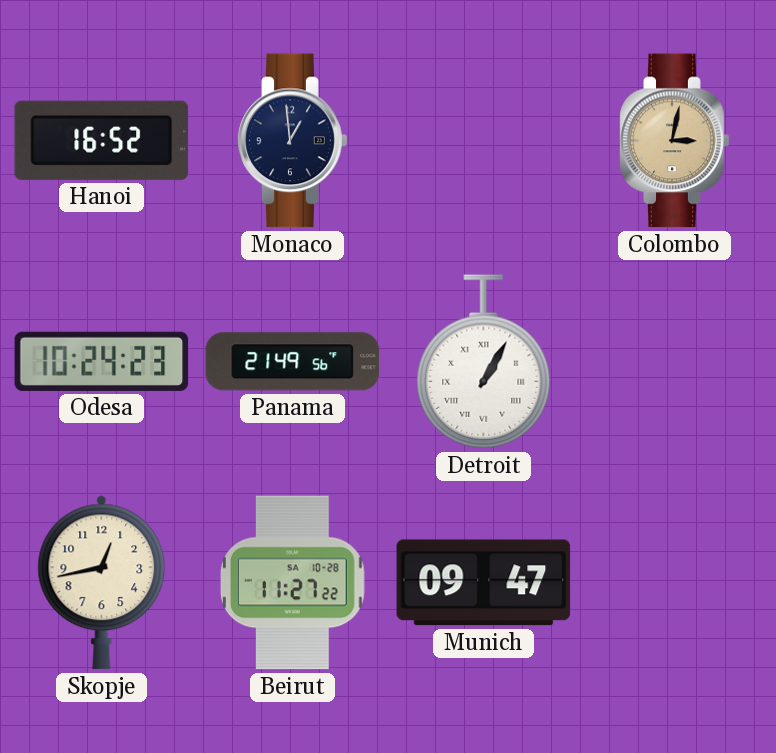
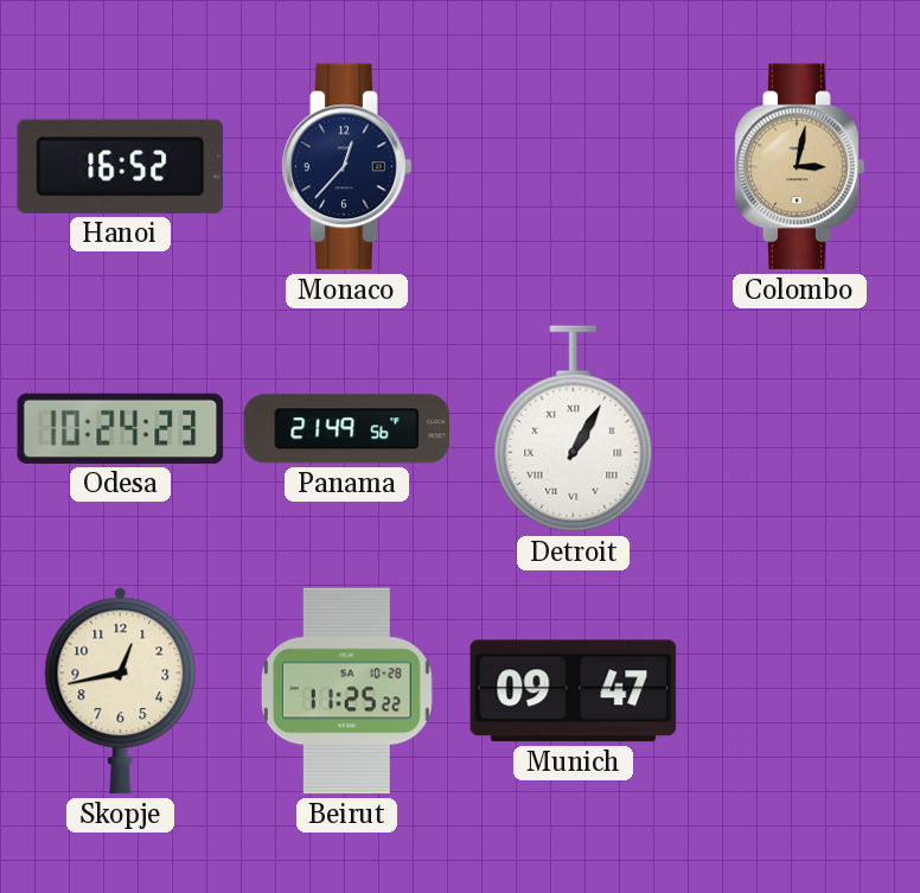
Monaco: 12:59 -> 12:37 (347, 167)
Beirut: 11:27 -> 11:25 (347, 691)
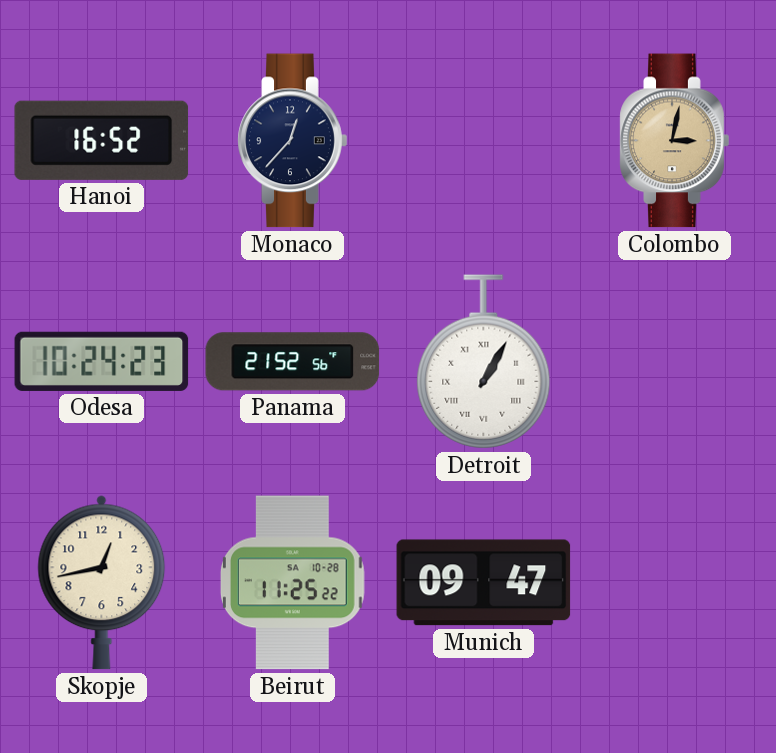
Panama: 21:49 -> 21:52 (293, 362)
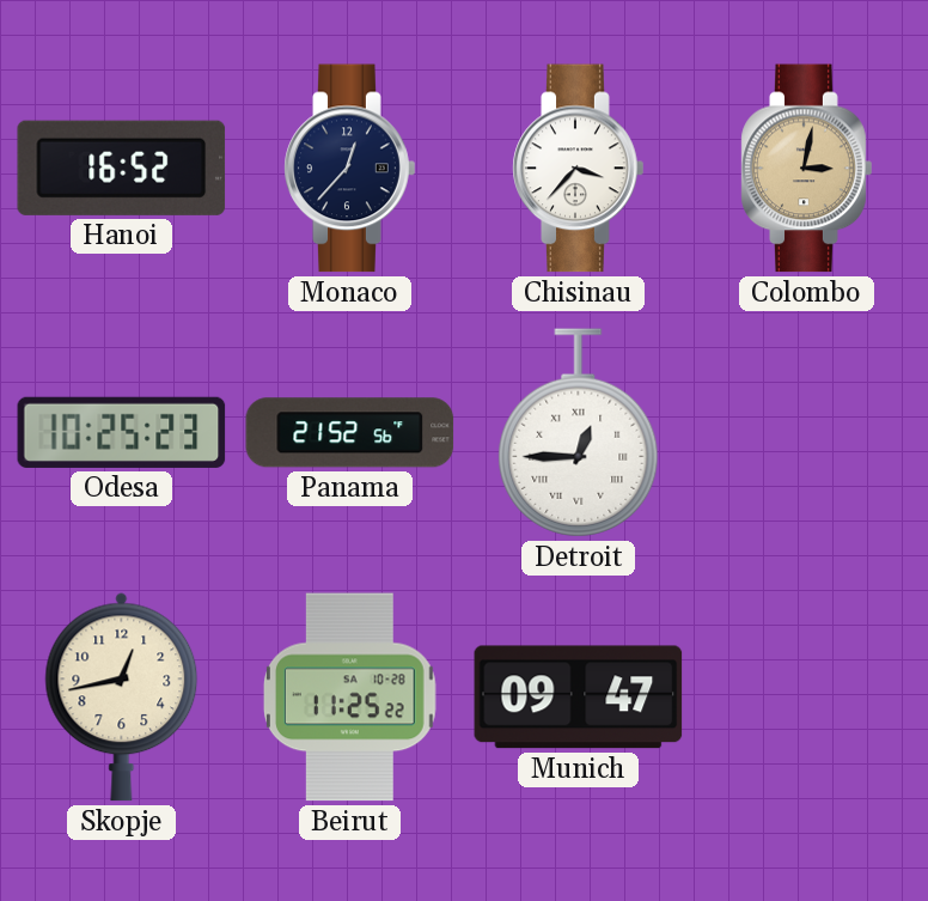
Chisinau: none -> 3:37 (579, 169)
Odesa: 10:24 -> 10:25 (122, 432)
Detroit: 1:05 -> 12:45 (579, 433)
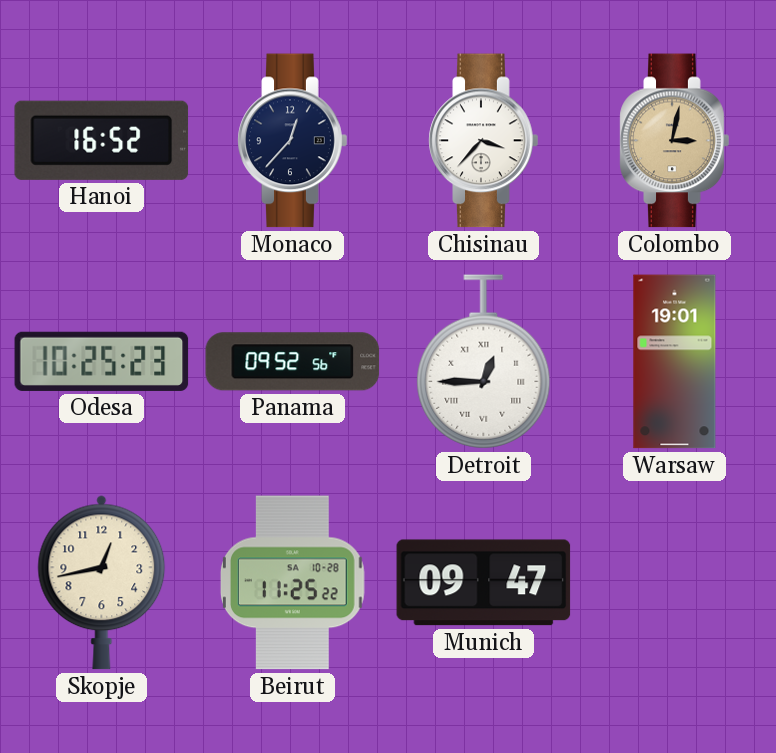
Panama: 21:52 -> 09:52 (293, 362)
Warsaw: none -> 19:01 (675, 362)
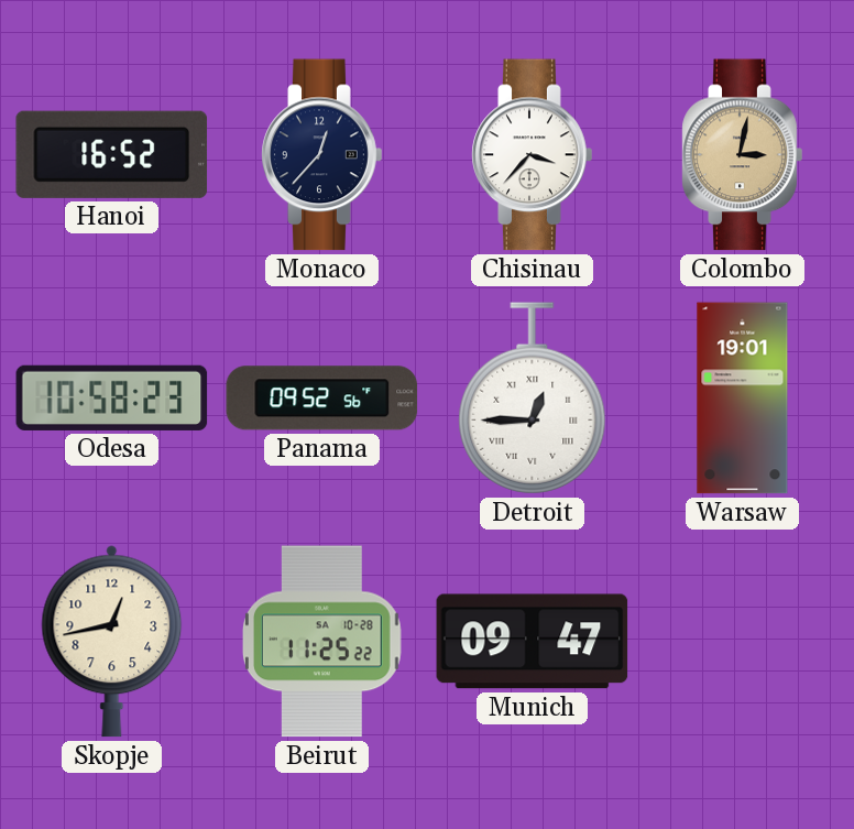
Odesa: 10:25 -> 10:58 (112, 397)
